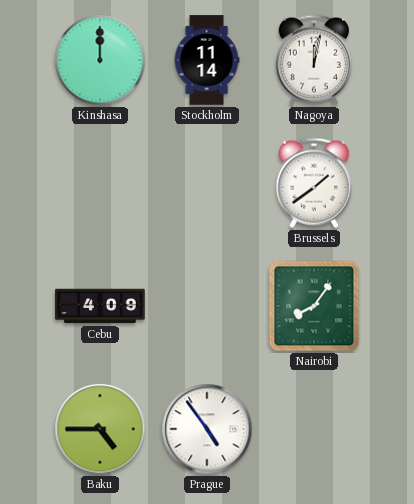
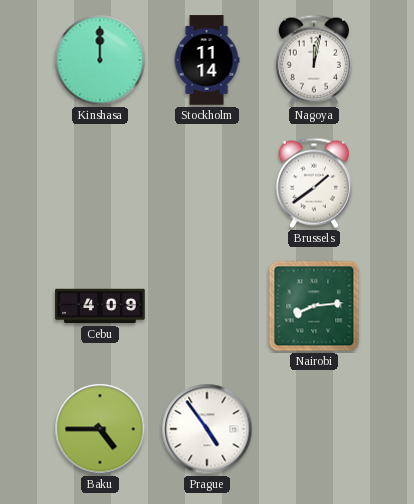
Nairobi: 8:06 -> 8:14 (314, 306)
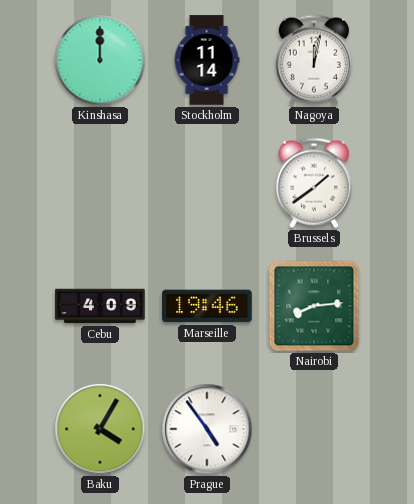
Marseille: none -> 19:46 (207, 306)
Baku: 4:45 -> 4:05 (100, 429)
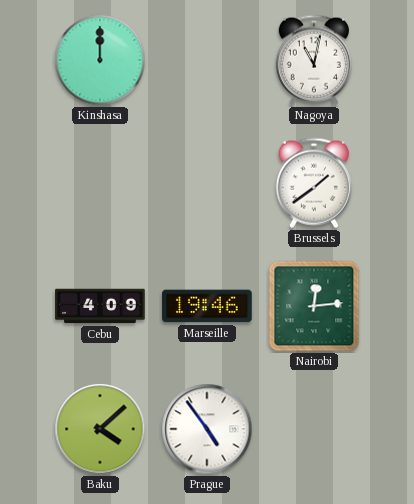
Stockholm: 11:14 -> none (207, 60)
Nagoya: 12:02 -> 11:02 (314, 60)
Nairobi: 8:14 -> 12:14 (314, 306)
Baku: 4:05 -> 4:08 (100, 429)
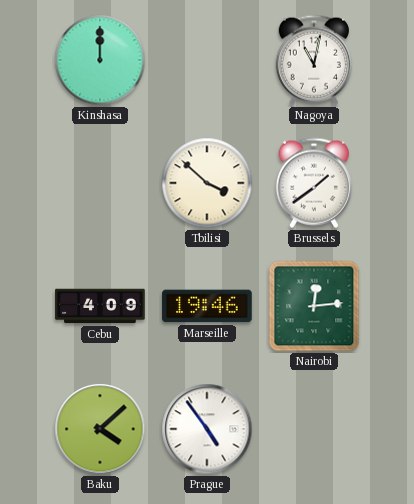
Tbilisi: none -> 3:52 (207, 183)
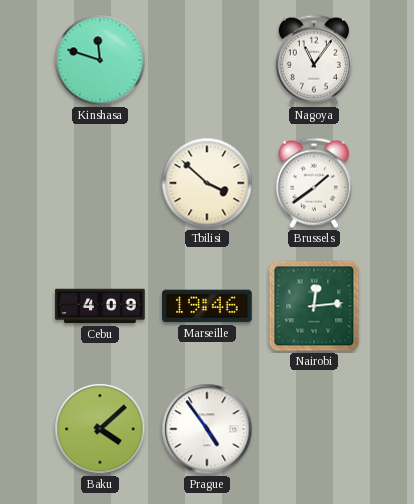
Kinshasa: 12:00 -> 11:48 (100, 60)
Nagoya: 11:02 -> 11:06 (314, 60)
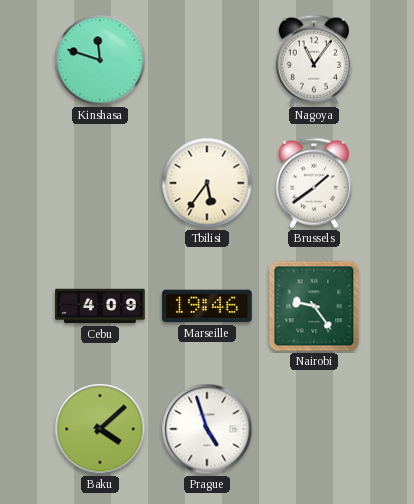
Tbilisi: 3:52 -> 5:36 (207, 183)
Nairobi: 12:14 -> 9:24 (314, 306)
Prague: 4:54 -> 4:57 (207, 429)
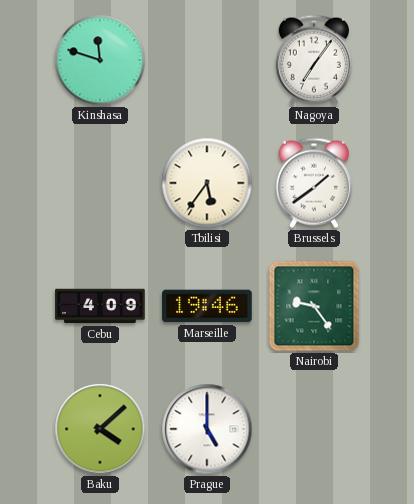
Nagoya: 11:06 -> 7:06 (314, 60)
Prague: 4:57 -> 5:00 (207, 429)
